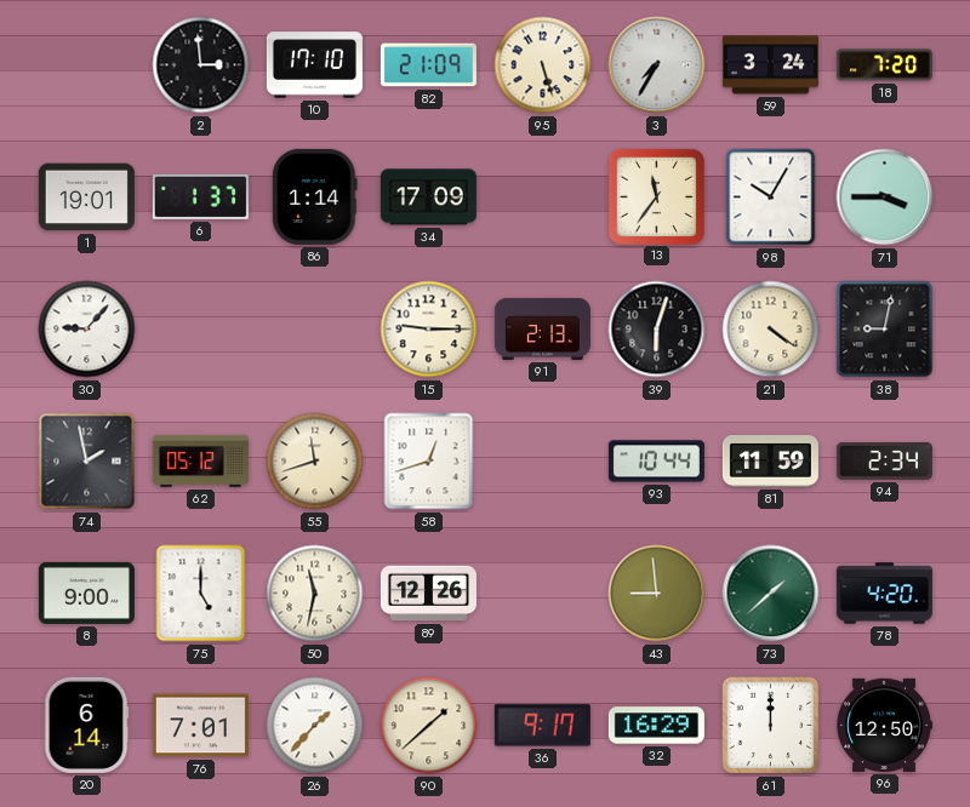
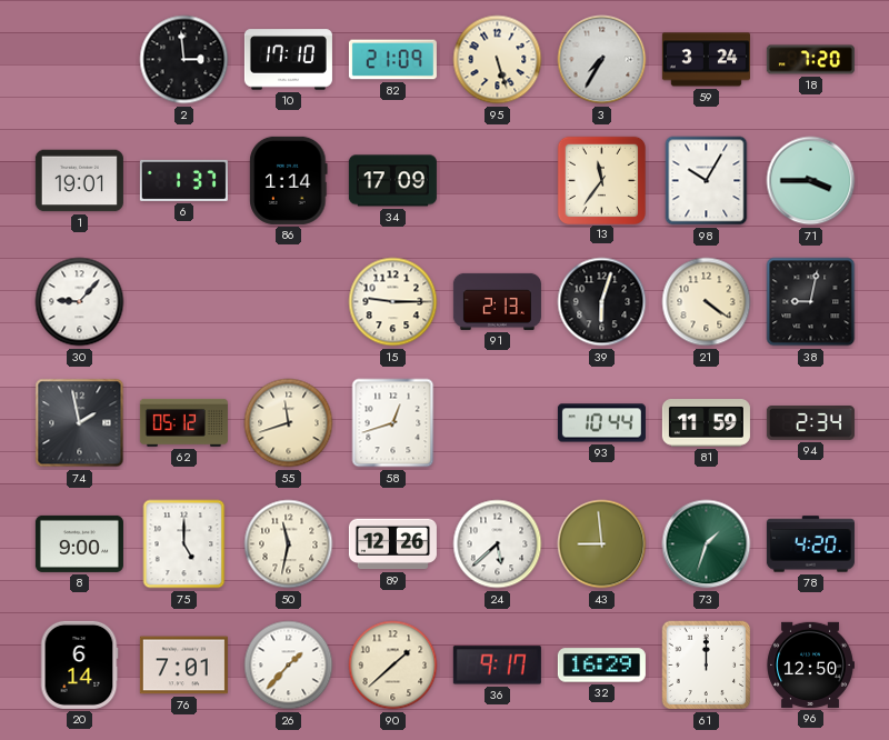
24: none -> 5:38 (498, 544)
73: 1:38 -> 1:33 (707, 544)
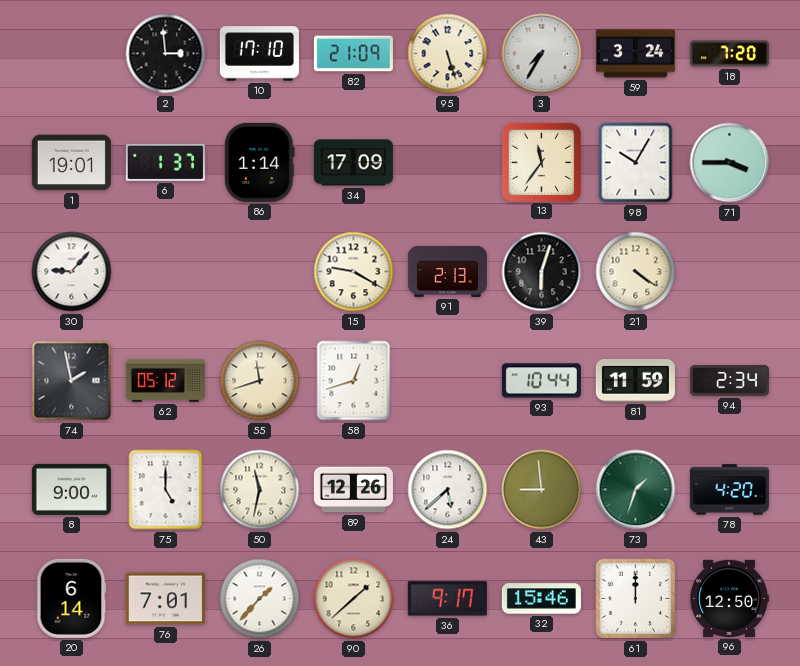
15: 9:15 -> 9:20 (354, 272)
38: 9:02 -> none (811, 302)
32: 16:29 -> 15:46 (541, 599)
